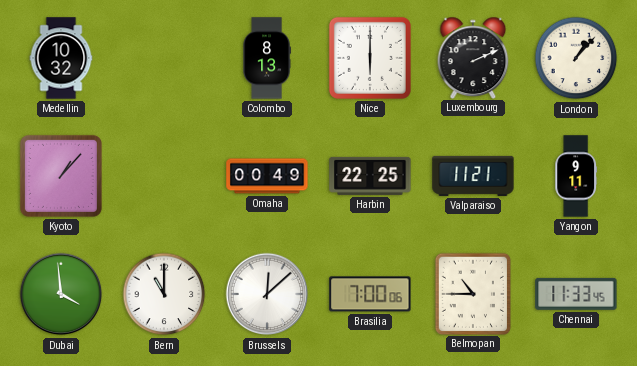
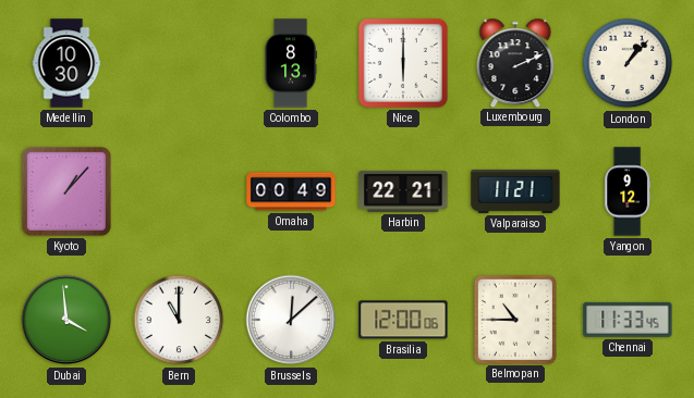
Medellin: 10:32 -> 10:30 (66, 63)
Harbin: 22:25 -> 22:21 (403, 191)
Yangon: 9:11 -> 9:12 (628, 191)
Brasilia: 7:00 -> 12:00 (403, 320)
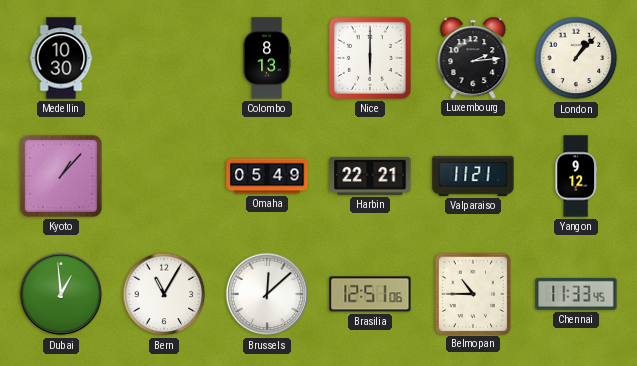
Luxembourg: 2:11 -> 2:14 (473, 57)
Omaha: 00:49 -> 05:49 (267, 176)
Dubai: 3:59 -> 12:59 (61, 294)
Bern: 11:00 -> 11:05 (164, 294)
Brasilia: 12:00 -> 12:51 (370, 294)
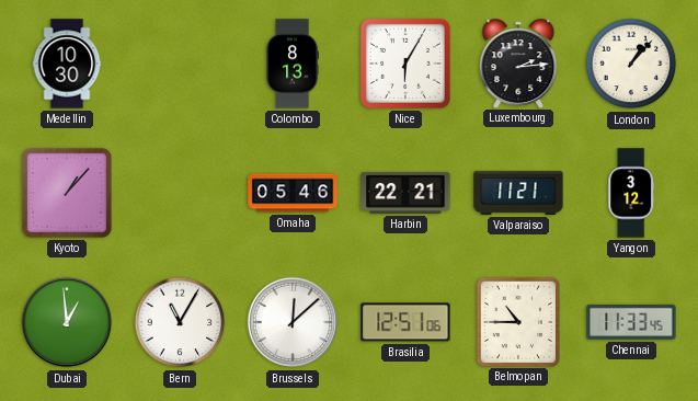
Nice: 6:00 -> 6:05 (405, 64)
Omaha: 05:49 -> 05:46 (293, 193)
Yangon: 9:12 -> 3:12 (631, 193)
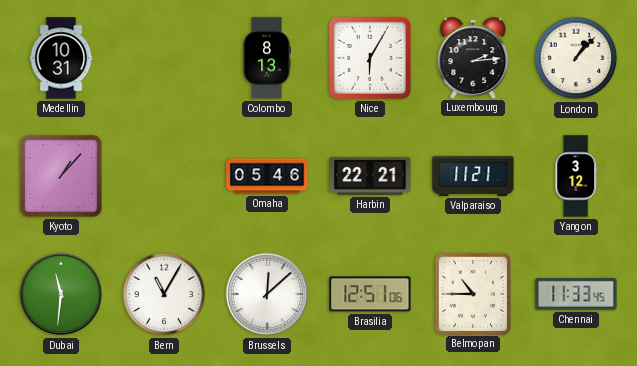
Medellin: 10:30 -> 10:31 (61, 58)
Dubai: 12:59 -> 11:31 (61, 294)
